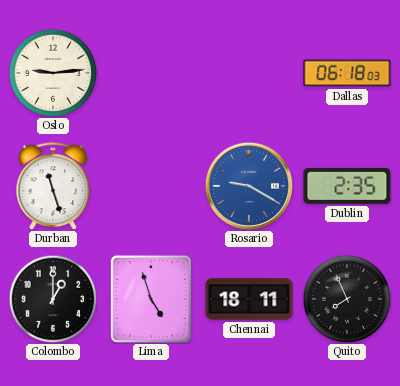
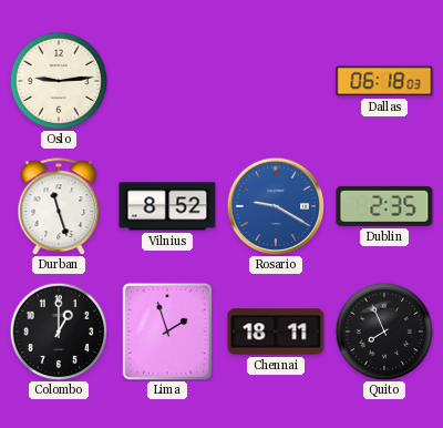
Vilnius: none -> 8:52 (167, 206)
Lima: 4:57 -> 1:57 (167, 332)
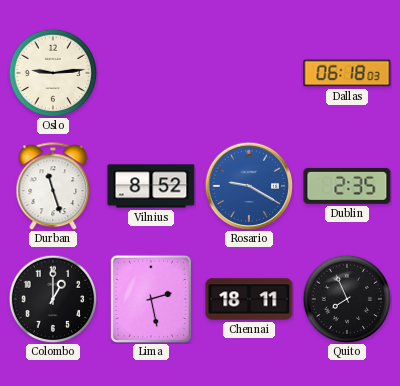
Lima: 1:57 -> 2:28 (151, 299)
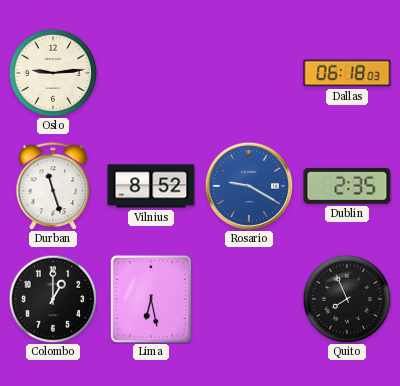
Lima: 2:28 -> 6:28 (151, 299)
Chennai: 18:11 -> none (249, 299)
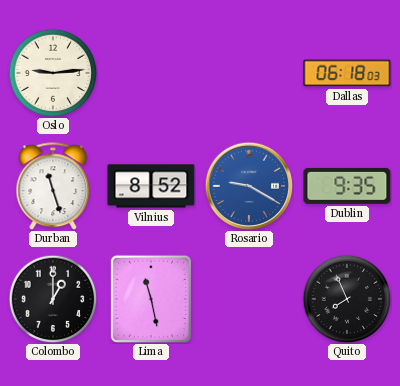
Dublin: 2:35 -> 9:35 (347, 186)
Lima: 6:28 -> 11:28 (151, 299)
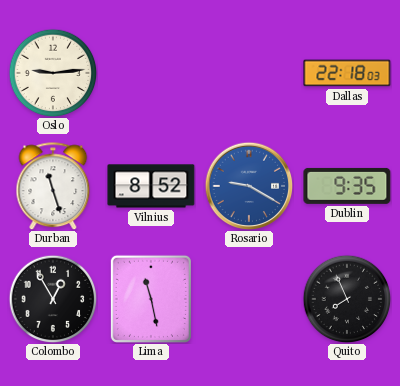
Dallas: 06:18 -> 22:18 (347, 73)
Colombo: 1:00 -> 12:55 (53, 299)
